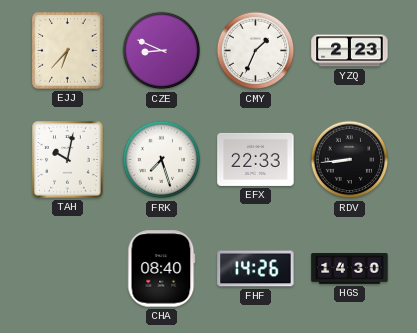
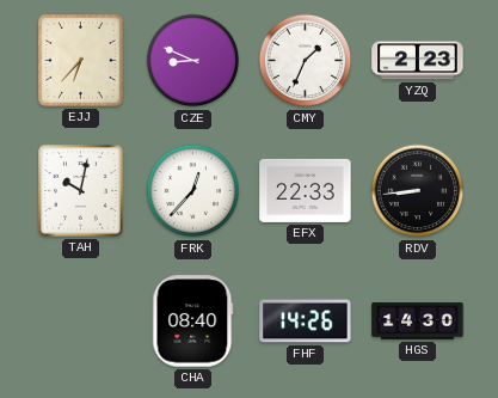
FRK: 7:27 -> 12:37 (193, 191)
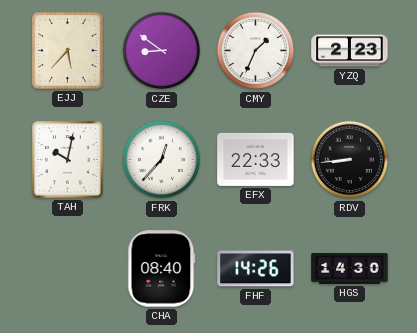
EJJ: 6:37 -> 5:37 (68, 51)
CZE: 8:49 -> 8:51 (162, 51)
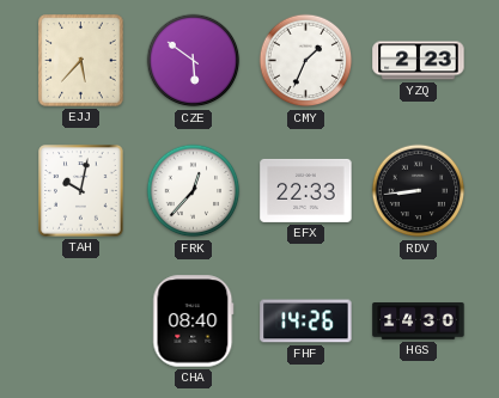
CZE: 8:51 -> 5:51 (194, 61)
